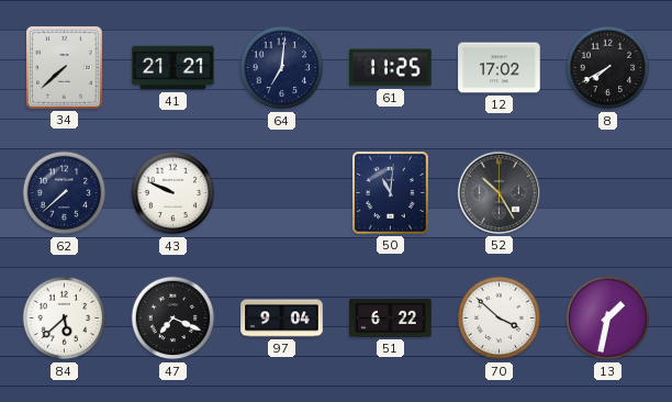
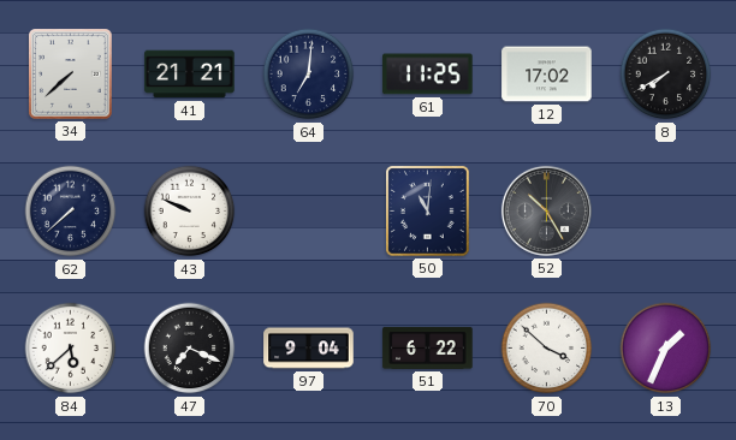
13: 1:32 -> 1:34 (666, 349)
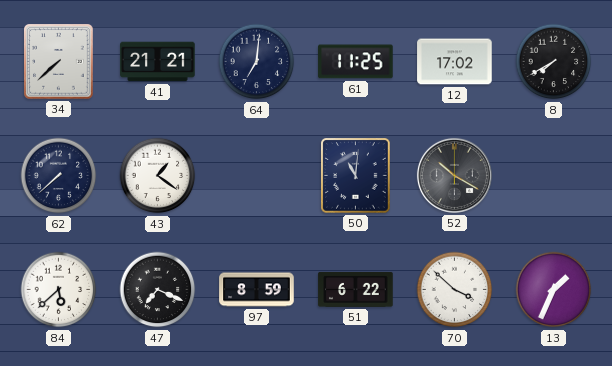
43: 9:49 -> 1:21 (158, 176)
52: 10:25 -> 10:20 (454, 175)
97: 9:04 -> 8:59 (257, 290)
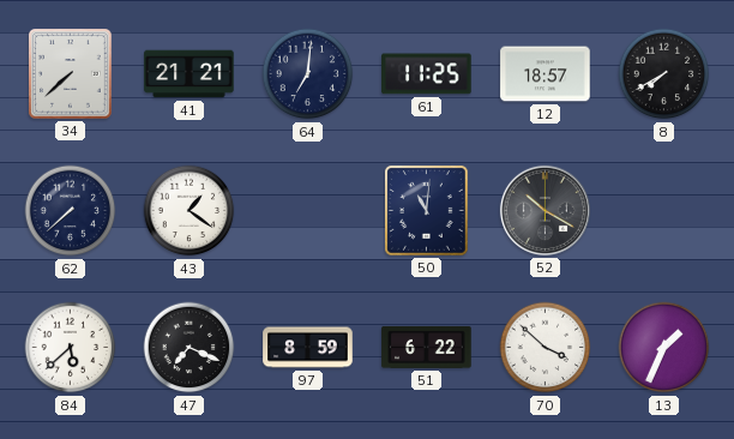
12: 17:02 -> 18:57 (546, 74)
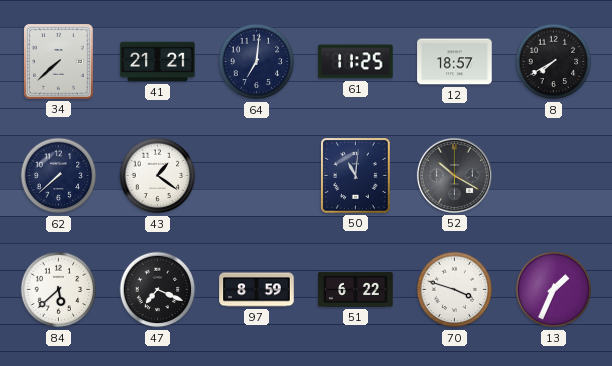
70: 3:52 -> 3:48 (455, 290)
